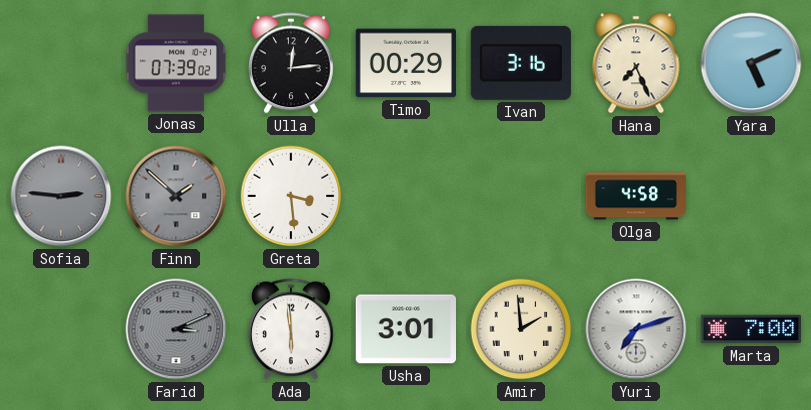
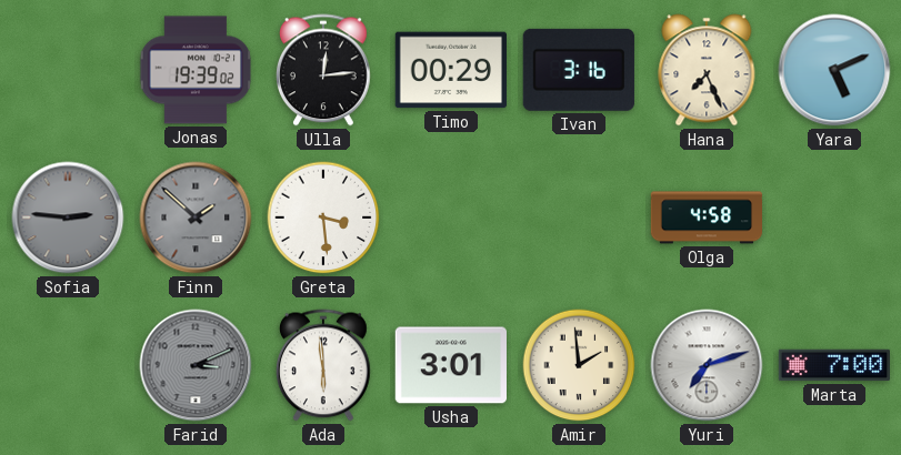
Jonas: 07:39 -> 19:39 (196, 70)
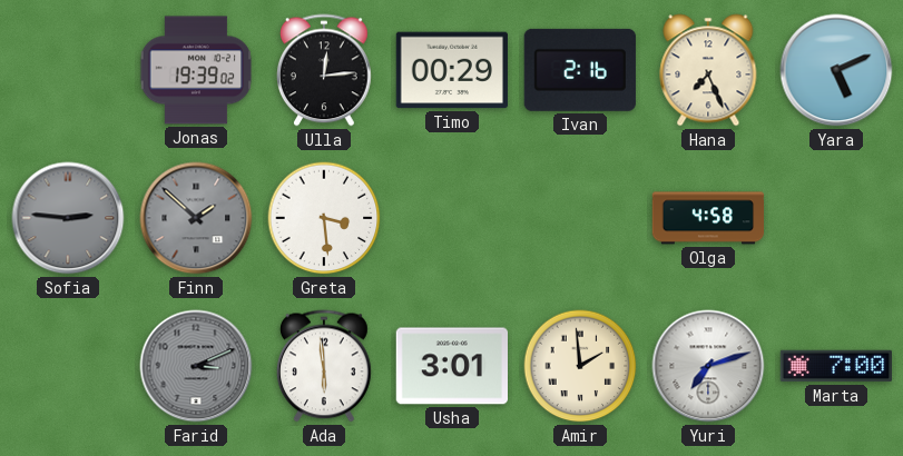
Ivan: 3:16 -> 2:16 (580, 70)
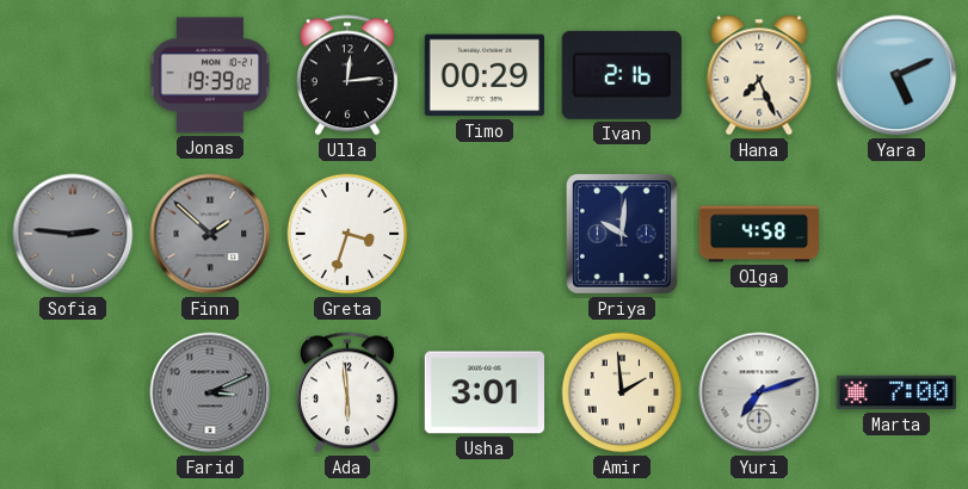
Greta: 3:29 -> 3:33 (347, 234)
Priya: none -> 10:01 (622, 234)
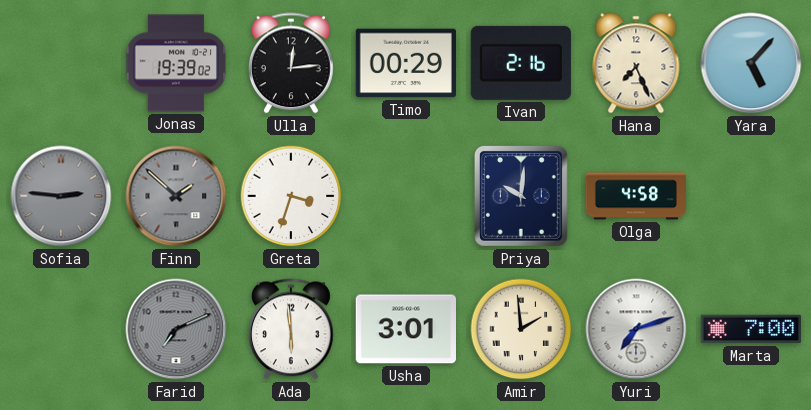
Yara: 5:11 -> 5:07 (751, 63)
Farid: 3:11 -> 7:11 (176, 329)
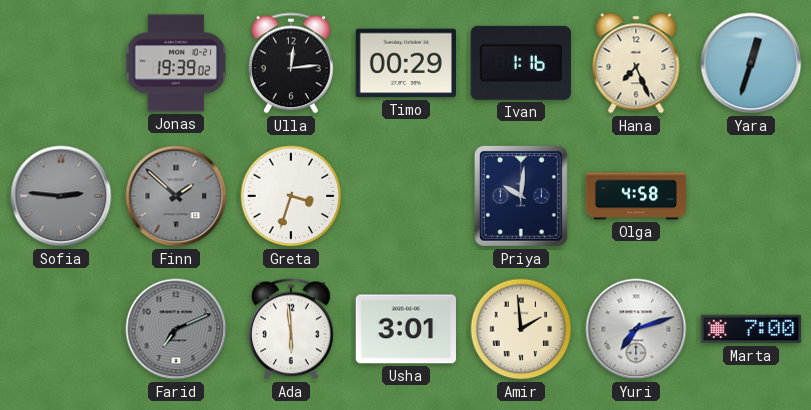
Ivan: 2:16 -> 1:16 (521, 63)
Yara: 5:07 -> 12:33 (751, 63)
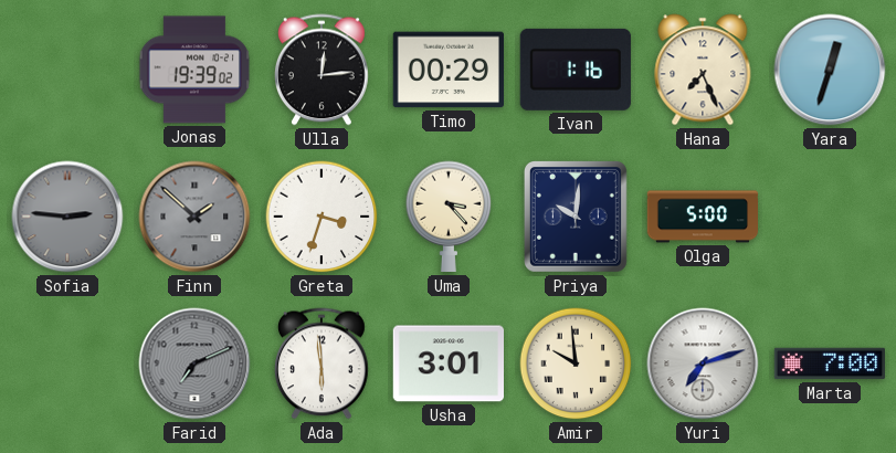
Uma: none -> 3:23 (449, 217)
Olga: 4:58 -> 5:00 (703, 217)
Amir: 1:59 -> 9:59 (576, 364)
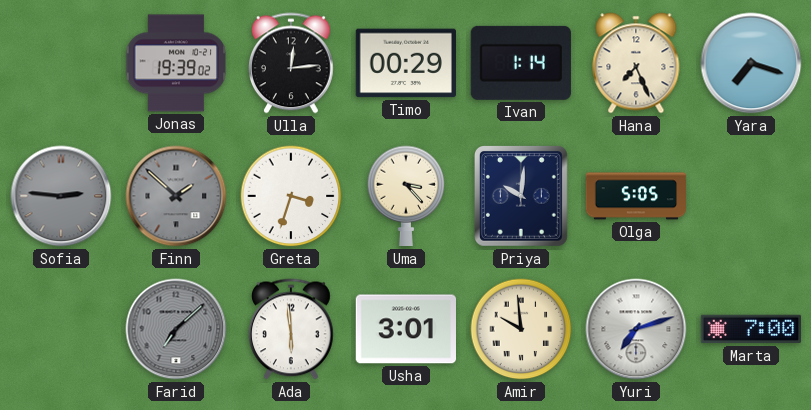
Ivan: 1:16 -> 1:14 (521, 63)
Yara: 12:33 -> 7:18 (751, 63)
Olga: 5:00 -> 5:05 (636, 196)
Farid: 7:11 -> 7:08 (176, 329)
